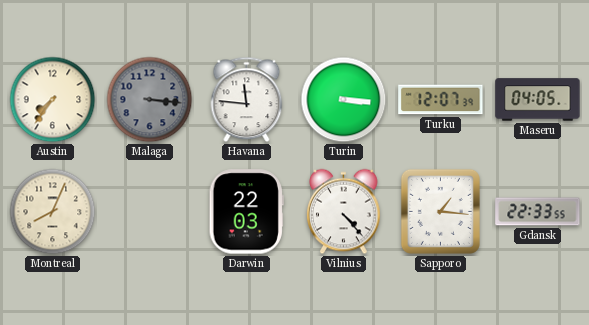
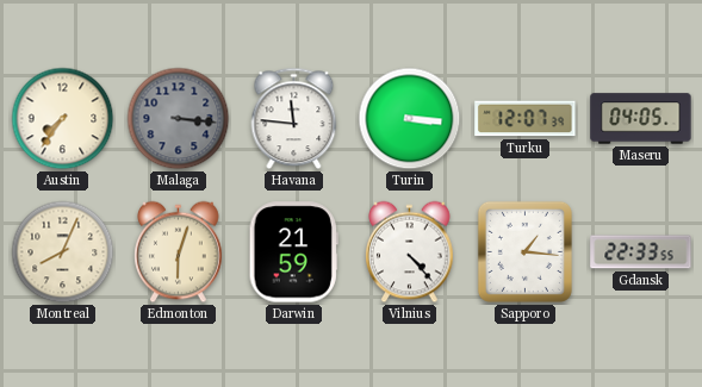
Edmonton: none -> 6:03 (179, 252)
Darwin: 22:03 -> 21:59 (293, 252)
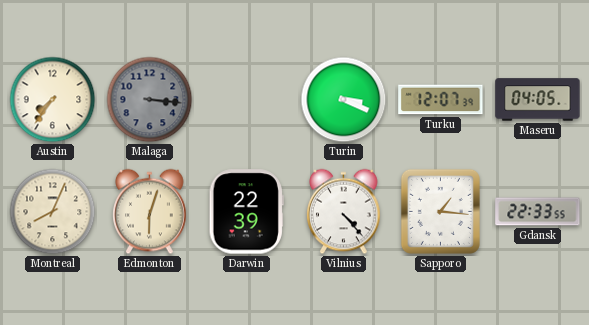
Havana: 11:46 -> none (294, 119)
Turin: 3:16 -> 3:19 (344, 100)
Darwin: 21:59 -> 22:39 (246, 212)
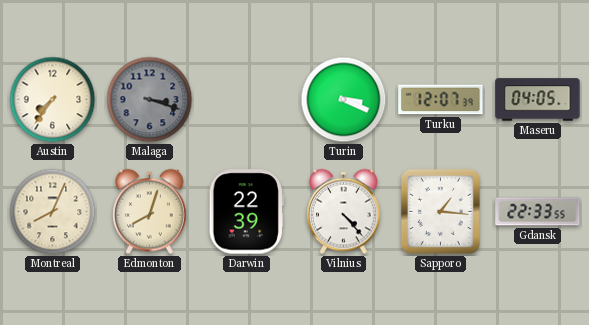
Malaga: 3:16 -> 3:18 (150, 100)
Edmonton: 6:03 -> 8:03 (150, 212)
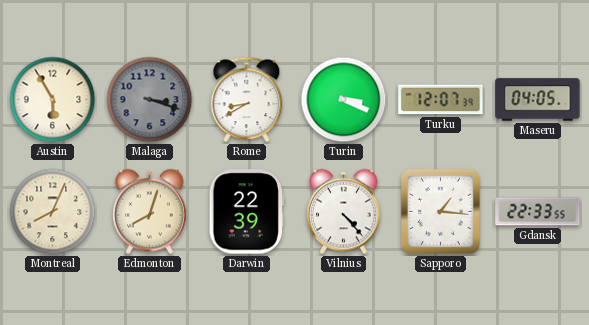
Austin: 7:36 -> 5:55 (53, 100)
Rome: none -> 8:40 (247, 100)
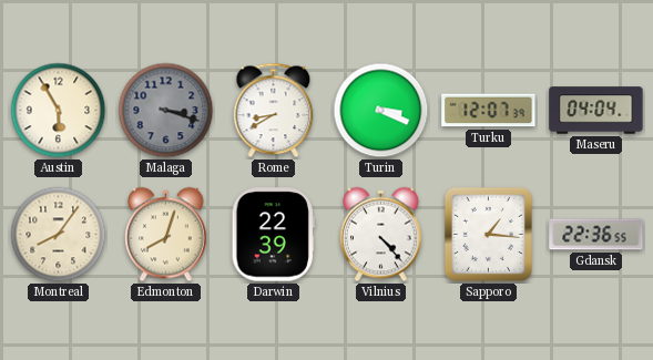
Maseru: 04:05 -> 04:04 (596, 111)
Montreal: 8:04 -> 8:06 (59, 235)
Gdansk: 22:33 -> 22:36 (596, 235)
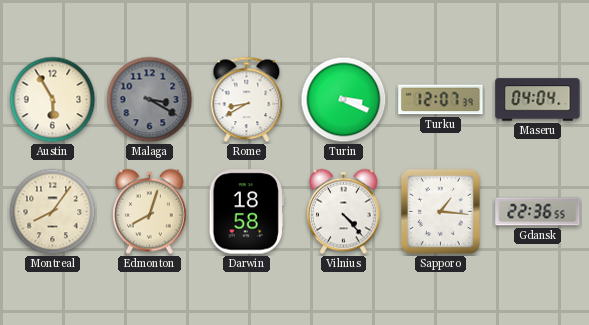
Malaga: 3:18 -> 3:20 (150, 100)
Darwin: 22:39 -> 18:58 (246, 212)
